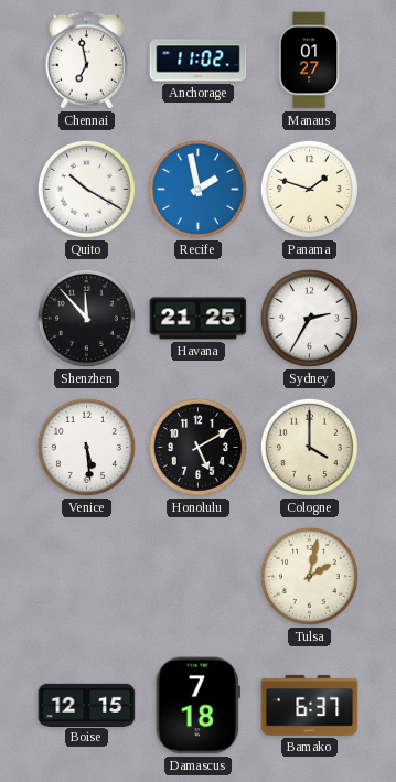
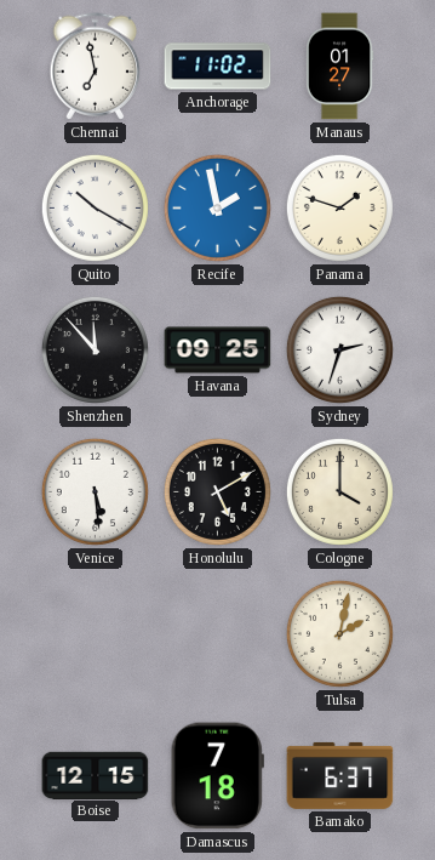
Havana: 21:25 -> 09:25 (218, 351)
Sydney: 2:35 -> 2:33 (339, 349)
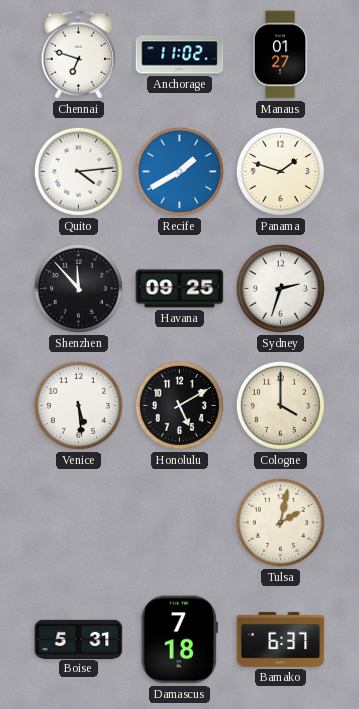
Chennai: 6:58 -> 6:48 (79, 55)
Quito: 10:20 -> 4:14 (78, 171)
Recife: 1:58 -> 1:40 (179, 171)
Boise: 12:15 -> 5:31 (79, 639)
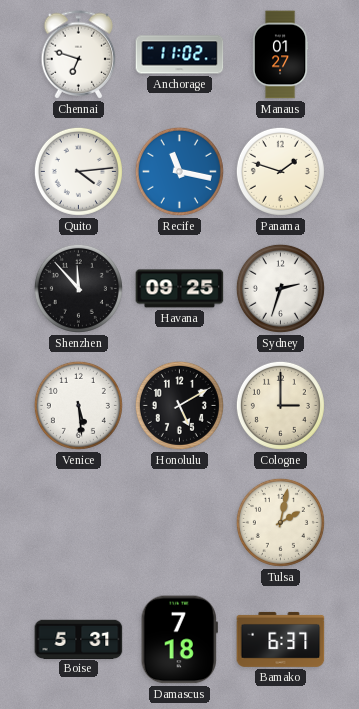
Recife: 1:40 -> 11:17 (179, 171)
Cologne: 4:00 -> 3:00 (280, 405)
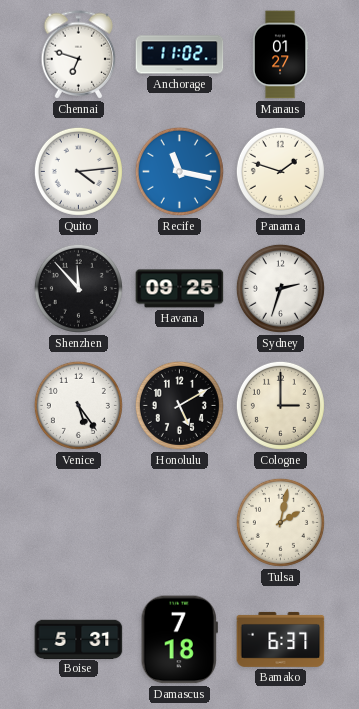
Venice: 5:29 -> 5:24 (78, 405)
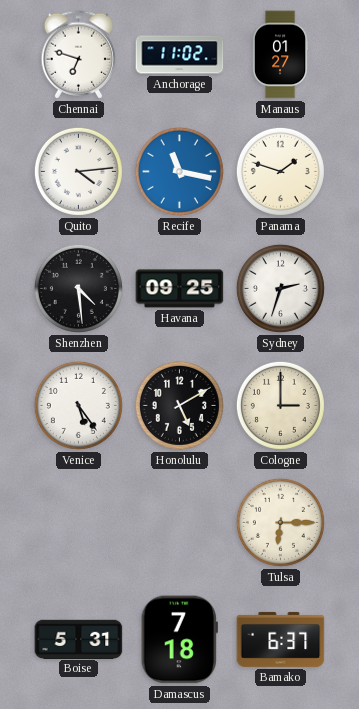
Shenzhen: 11:53 -> 4:29 (78, 288)
Tulsa: 2:02 -> 6:15 (280, 522)
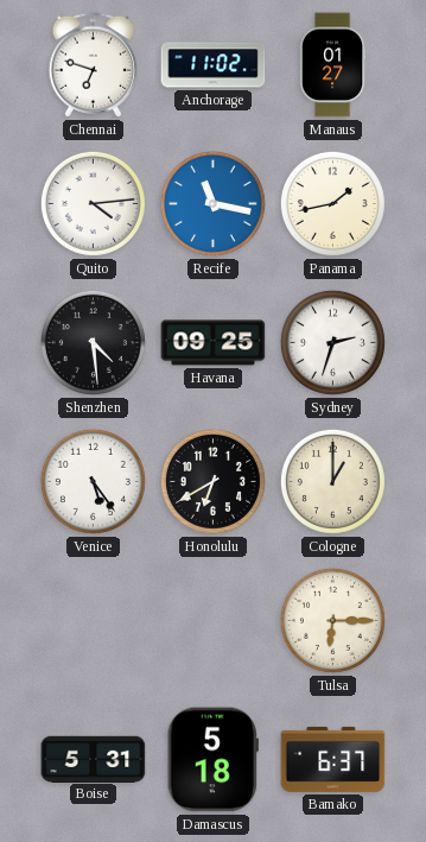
Panama: 1:48 -> 1:43 (332, 203)
Honolulu: 5:10 -> 6:40 (212, 481)
Cologne: 3:00 -> 1:00 (332, 481)
Damascus: 7:18 -> 5:18 (212, 760)
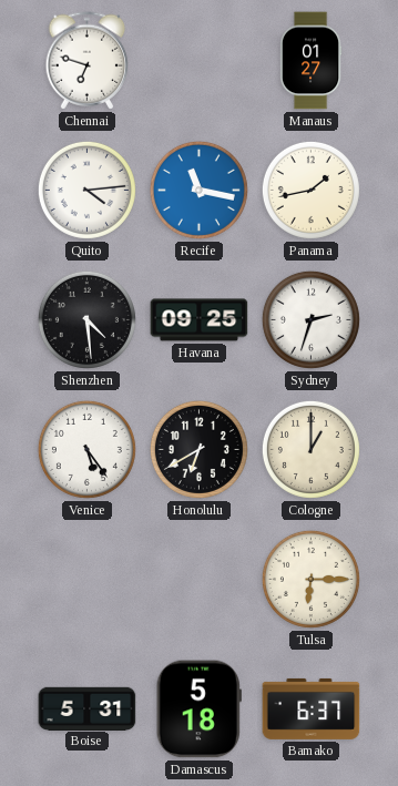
Anchorage: 11:02 -> none (214, 65)
